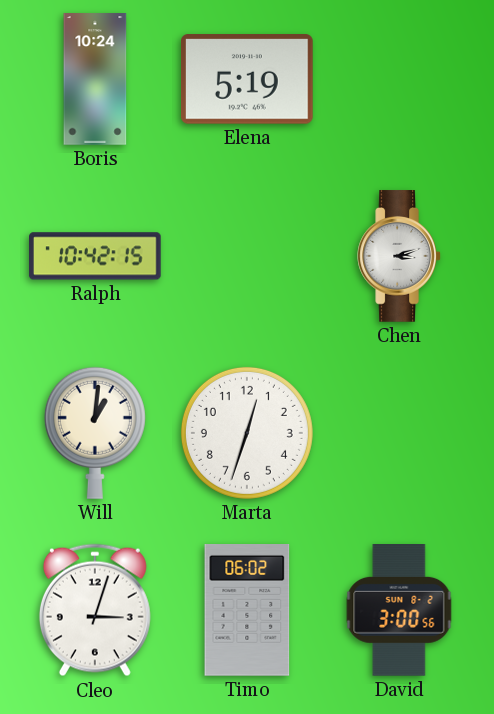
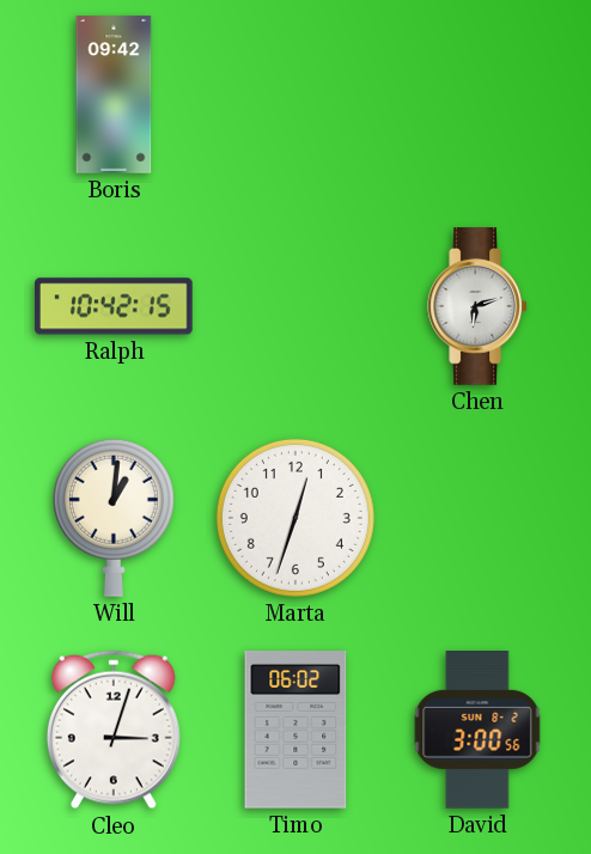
Boris: 10:24 -> 09:42 (114, 94)
Elena: 5:19 -> none (248, 79)
Chen: 3:12 -> 6:12 (477, 306)
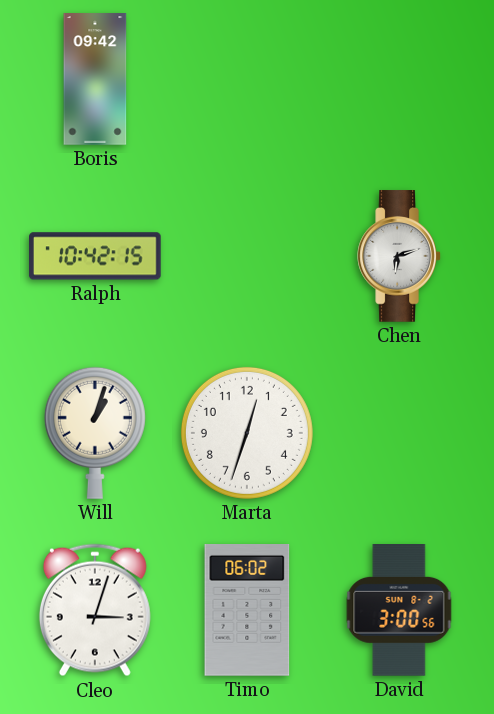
Will: 1:01 -> 1:03 (95, 433)
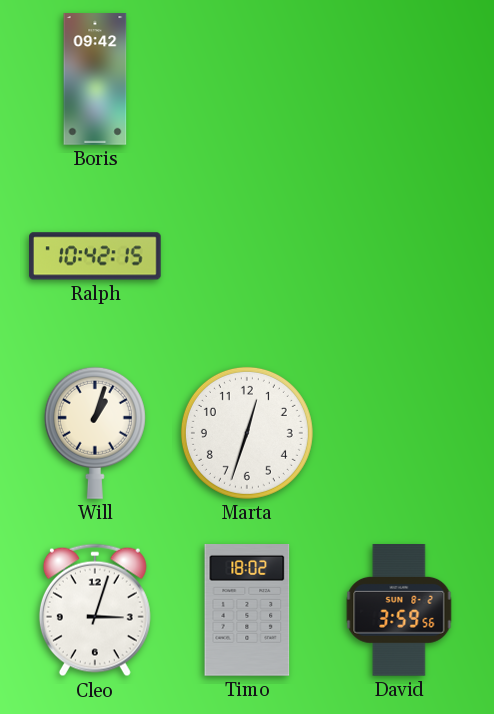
Chen: 6:12 -> none (399, 256)
Timo: 06:02 -> 18:02 (247, 611)
David: 3:00 -> 3:59 (399, 611)
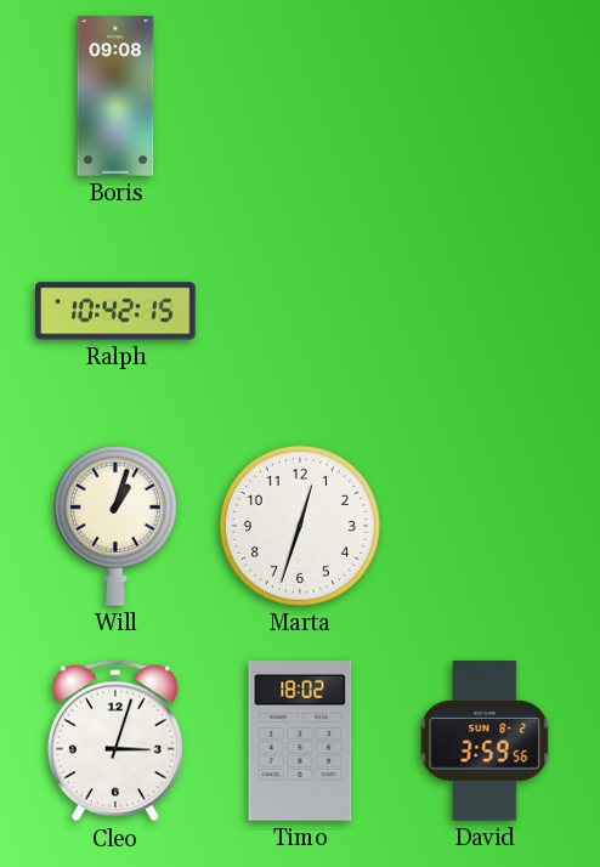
Boris: 09:42 -> 09:08 (115, 96)
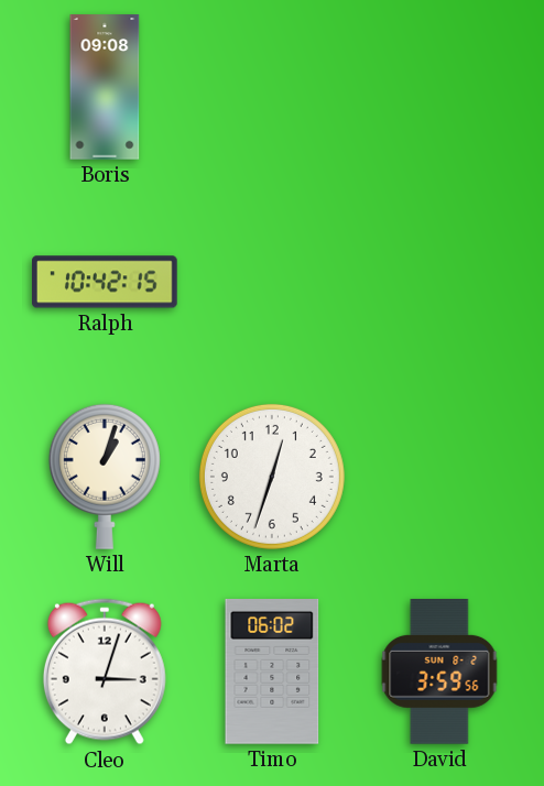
Timo: 18:02 -> 06:02 (272, 673)
